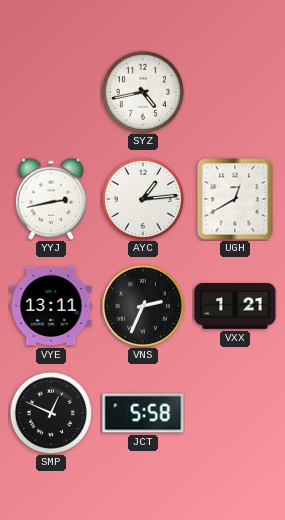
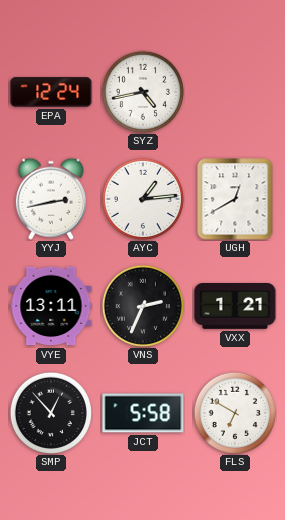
EPA: none -> 12:24 (51, 92)
SMP: 12:49 -> 12:53 (51, 413)
FLS: none -> 6:50 (235, 413)
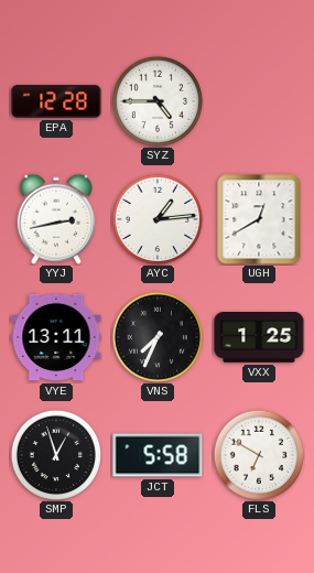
EPA: 12:24 -> 12:28 (56, 101)
SYZ: 4:43 -> 4:45 (158, 101)
VNS: 2:34 -> 7:34 (158, 337)
VXX: 1:21 -> 1:25 (259, 338)
SMP: 12:53 -> 12:57 (56, 455)
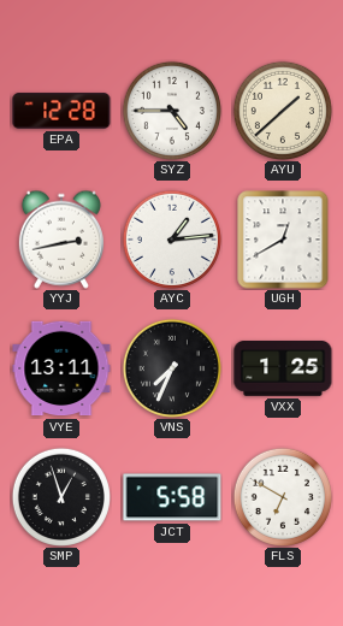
AYU: none -> 1:38 (283, 111)
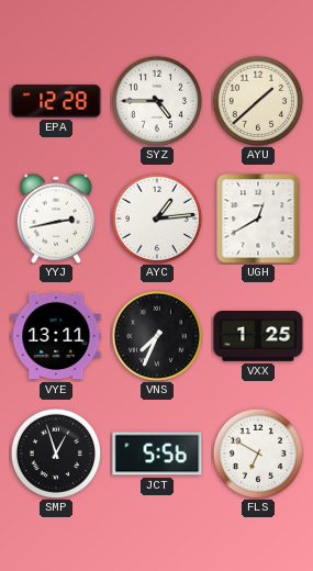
JCT: 5:58 -> 5:56 (157, 454)
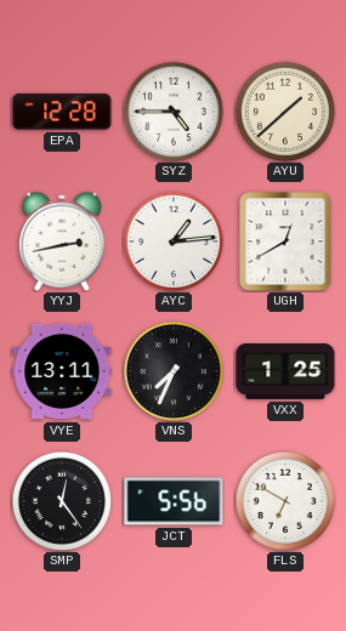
SMP: 12:57 -> 12:24 (62, 501)
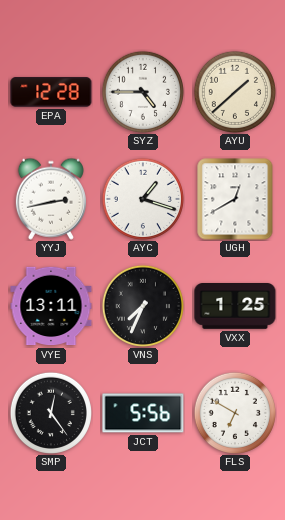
AYC: 1:14 -> 1:18 (143, 199)
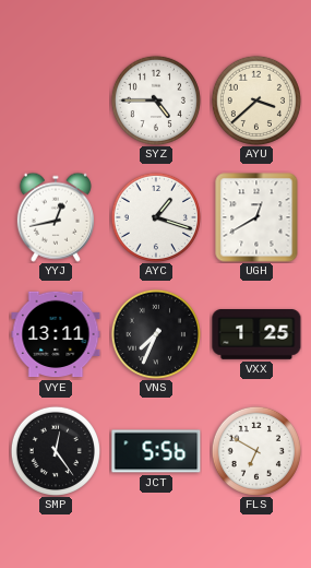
EPA: 12:28 -> none (51, 92)
AYU: 1:38 -> 3:38 (256, 100)
YYJ: 2:43 -> 12:43 (56, 217)
